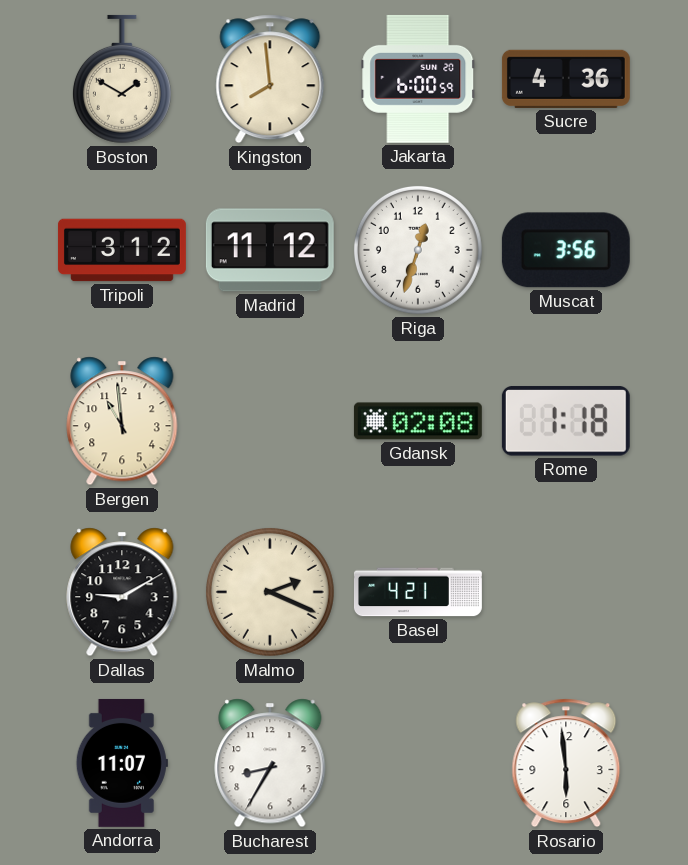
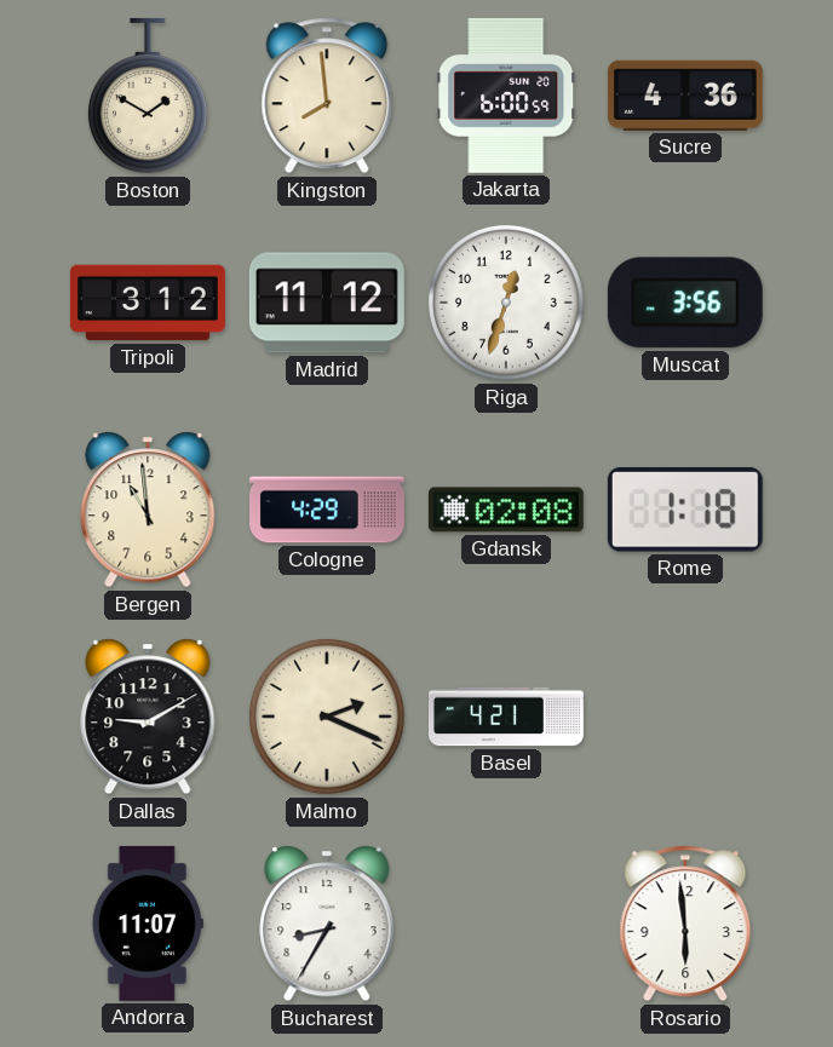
Cologne: none -> 4:29 (328, 510)
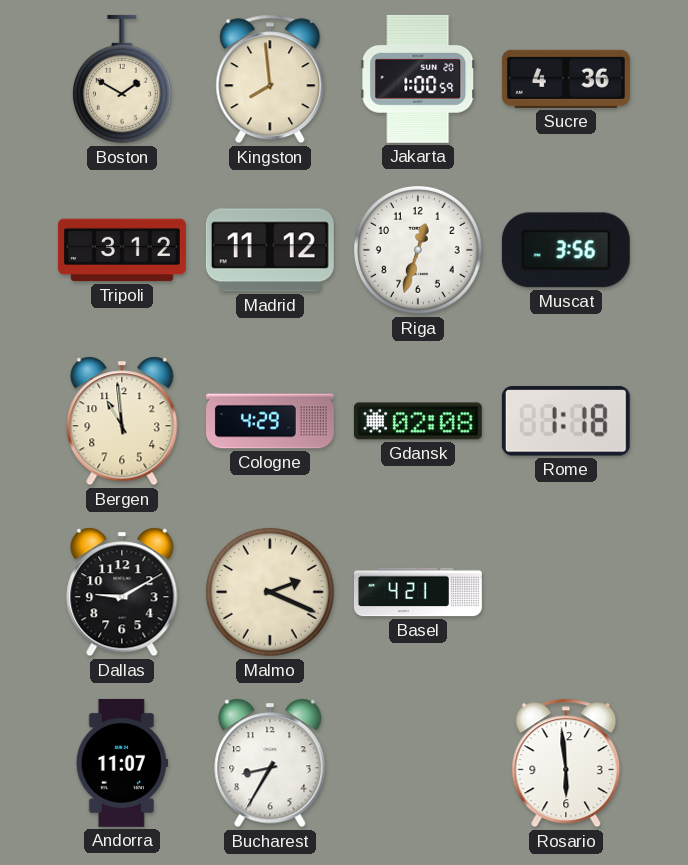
Jakarta: 6:00 -> 1:00 (418, 79)
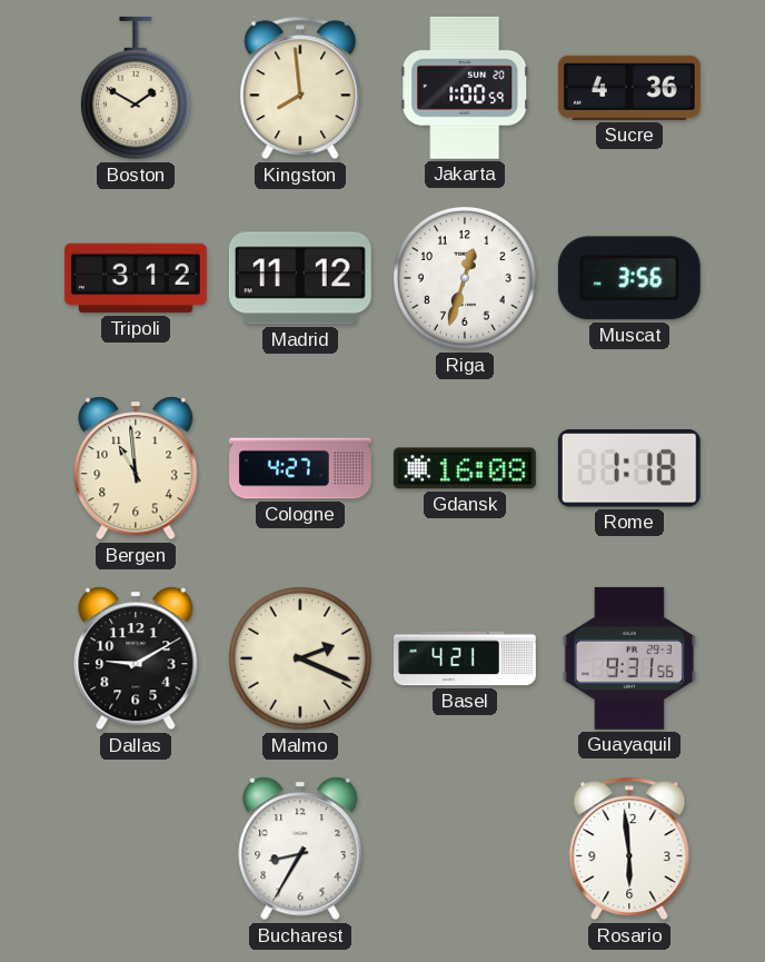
Cologne: 4:29 -> 4:27 (301, 468)
Gdansk: 02:08 -> 16:08 (465, 468)
Guayaquil: none -> 9:31 (629, 658)
Andorra: 11:07 -> none (122, 763)
